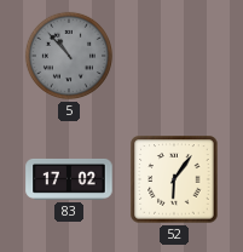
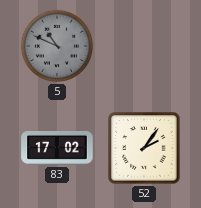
5: 10:53 -> 10:49 (57, 46)
52: 6:06 -> 2:06 (144, 148)
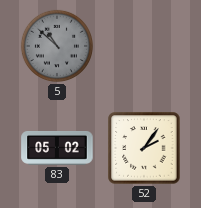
5: 10:49 -> 10:52 (57, 46)
83: 17:02 -> 05:02 (57, 148)
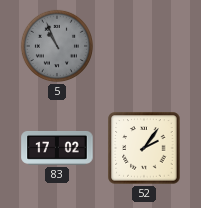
5: 10:52 -> 10:56 (57, 46)
83: 05:02 -> 17:02 (57, 148)
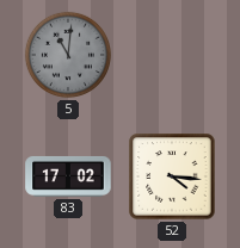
5: 10:56 -> 11:01 (68, 55)
52: 2:06 -> 4:16 (172, 176)
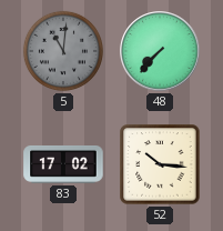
48: none -> 7:37 (160, 51)
52: 4:16 -> 10:16 (160, 164)
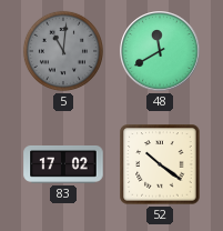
48: 7:37 -> 11:40 (160, 51)
52: 10:16 -> 10:21 (160, 164)
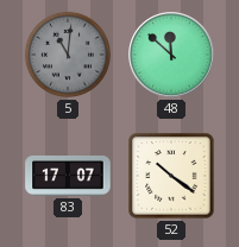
48: 11:40 -> 11:52 (171, 55)
83: 17:02 -> 17:07 (68, 176)
